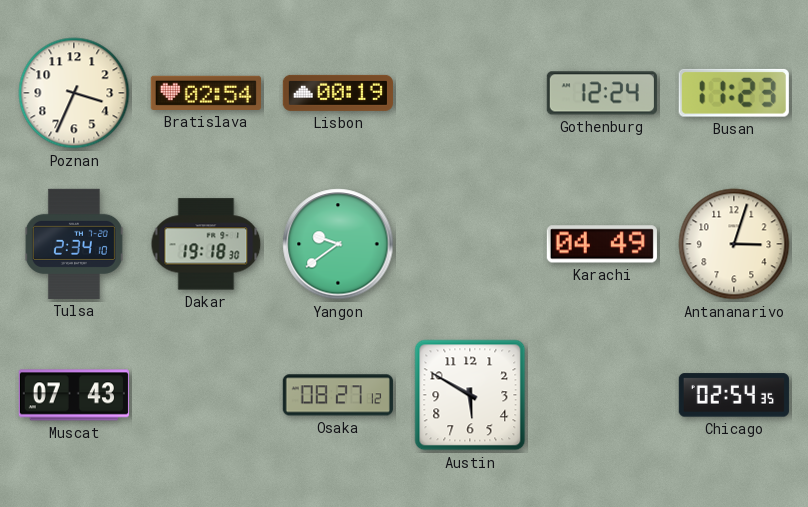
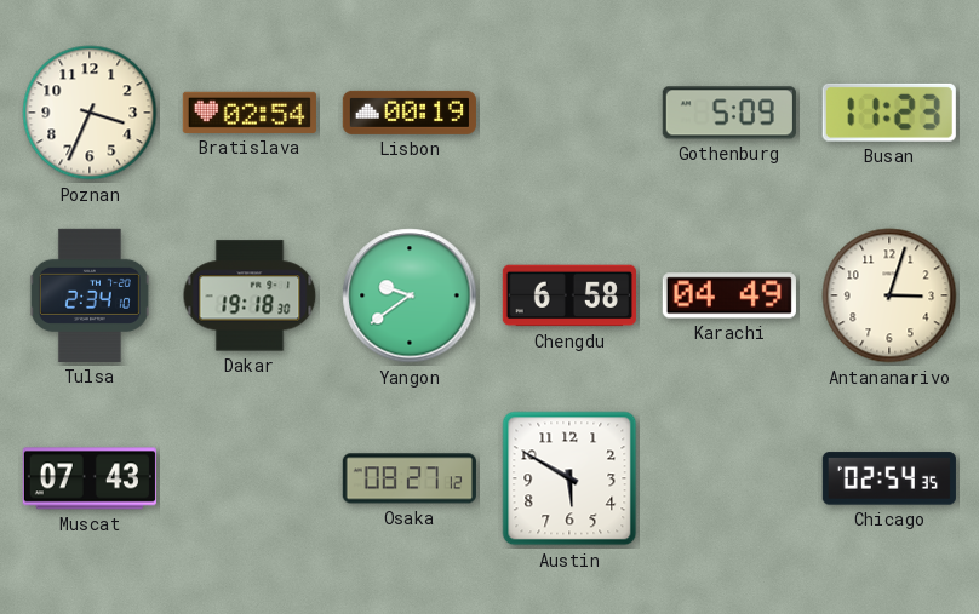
Gothenburg: 12:24 -> 5:09 (729, 113)
Chengdu: none -> 6:58 (569, 295)
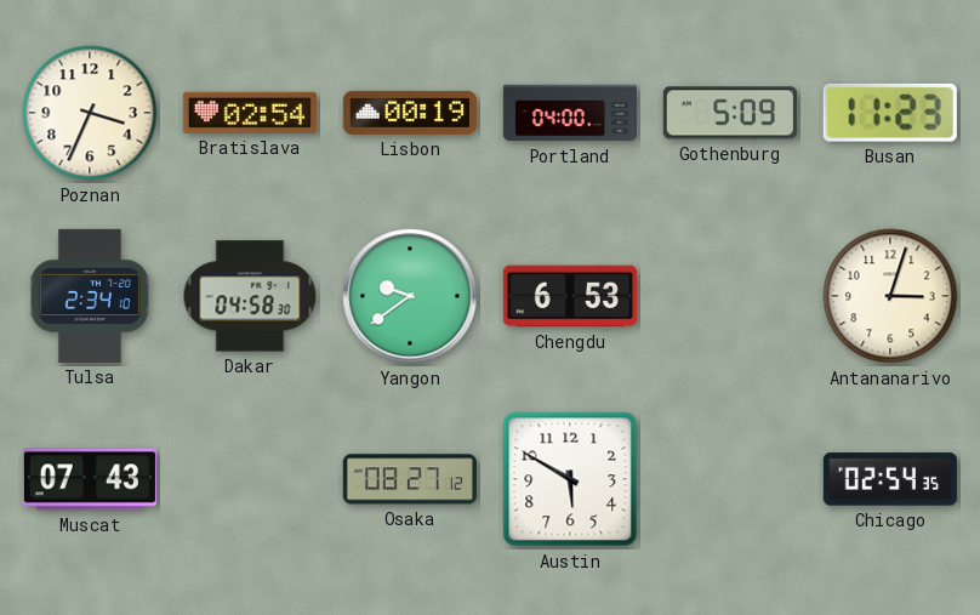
Portland: none -> 04:00 (569, 113)
Dakar: 19:18 -> 04:58 (250, 296)
Chengdu: 6:58 -> 6:53 (570, 296)
Karachi: 04:49 -> none (729, 295)
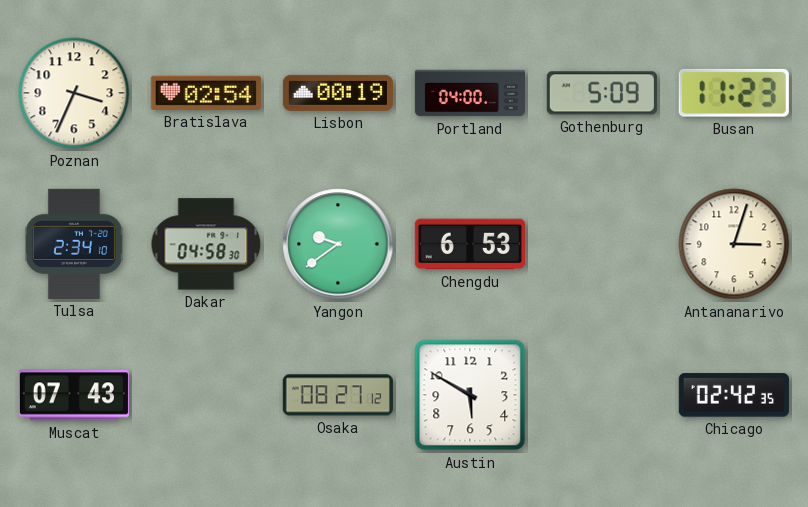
Chicago: 02:54 -> 02:42 (734, 395)
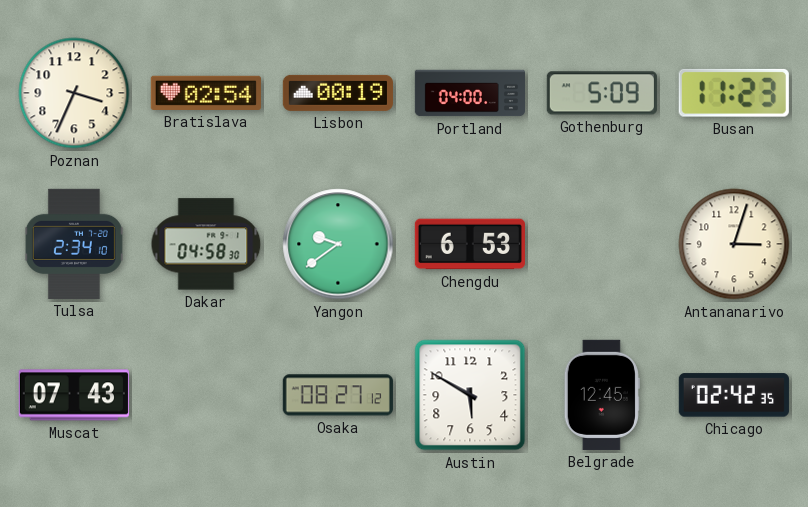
Belgrade: none -> 12:45 (602, 395)
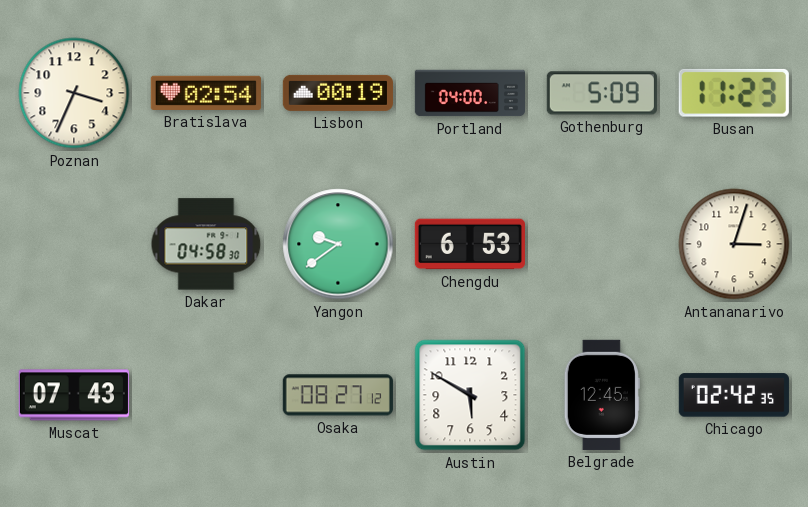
Tulsa: 2:34 -> none (74, 244)
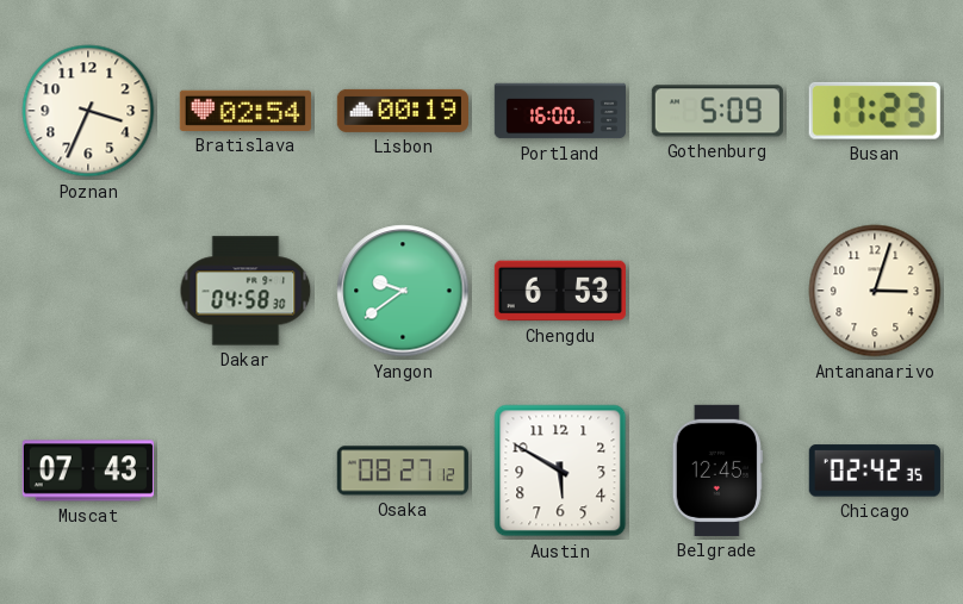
Portland: 04:00 -> 16:00 (559, 111)
